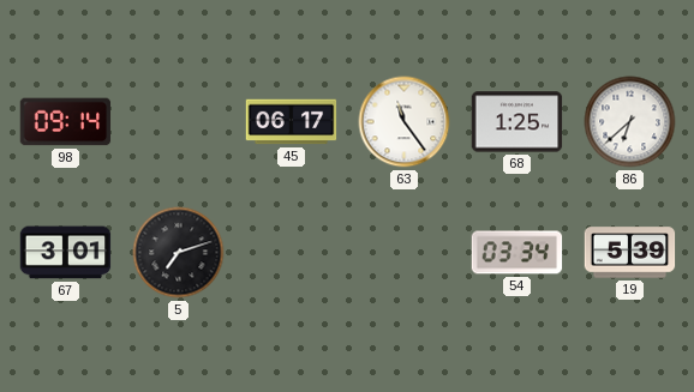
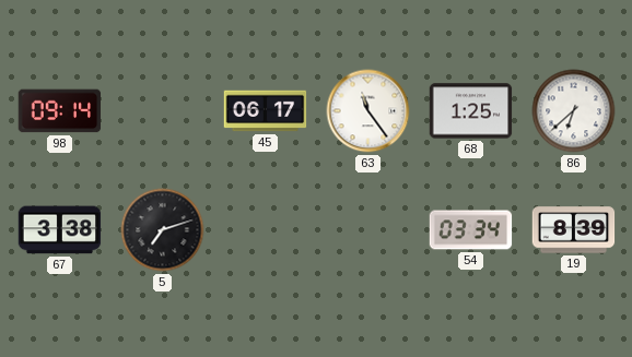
67: 3:01 -> 3:38 (60, 230)
19: 5:39 -> 8:39 (574, 230)
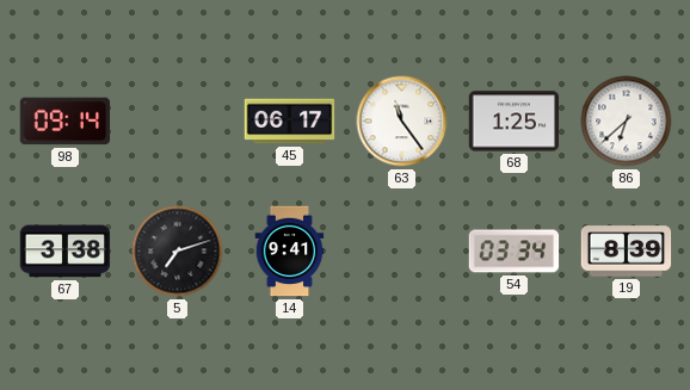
14: none -> 9:41 (290, 252)
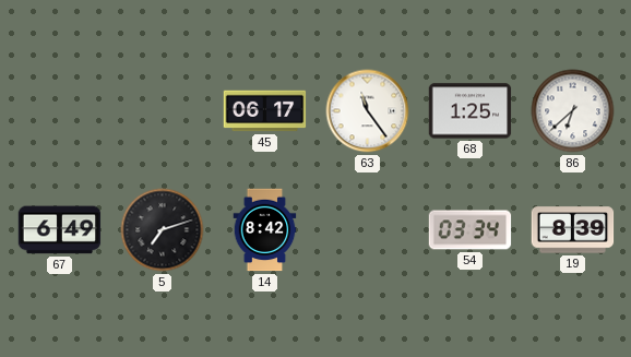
98: 09:14 -> none (66, 122)
67: 3:38 -> 6:49 (60, 230)
14: 9:41 -> 8:42 (265, 230)
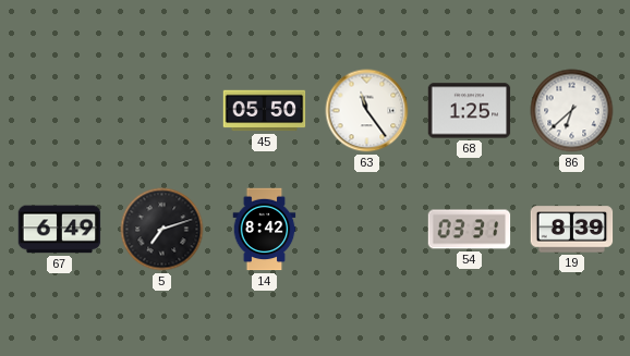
45: 06:17 -> 05:50 (265, 111)
54: 03:34 -> 03:31 (470, 230)
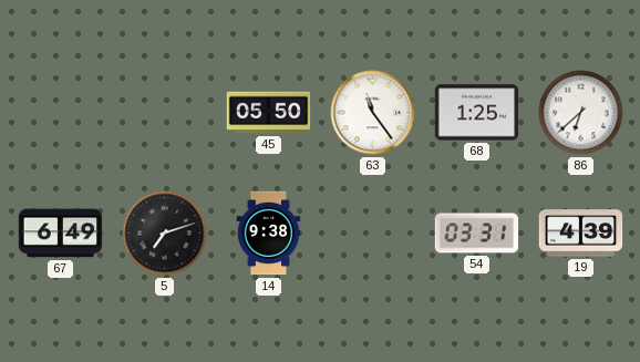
14: 8:42 -> 9:38 (269, 234)
19: 8:39 -> 4:39 (581, 234)
